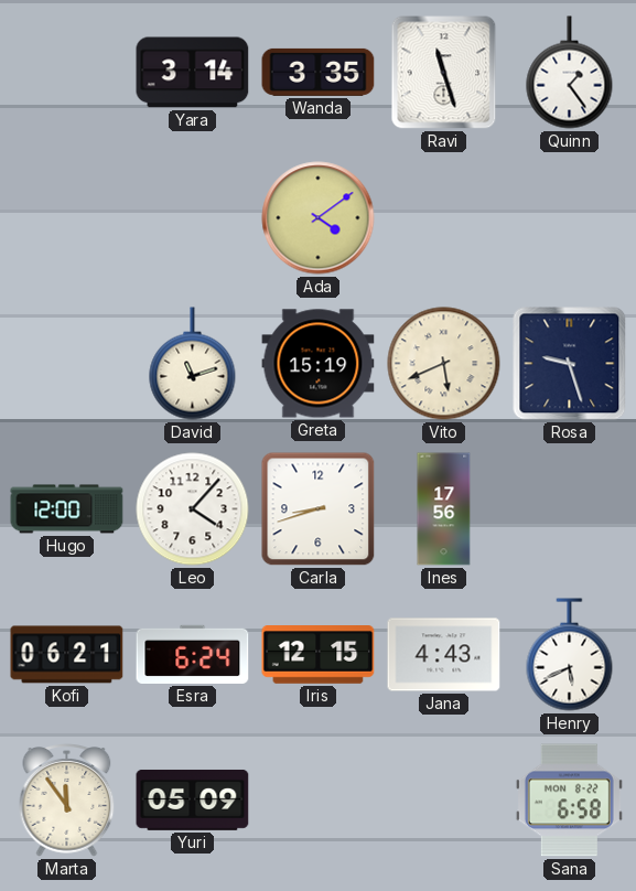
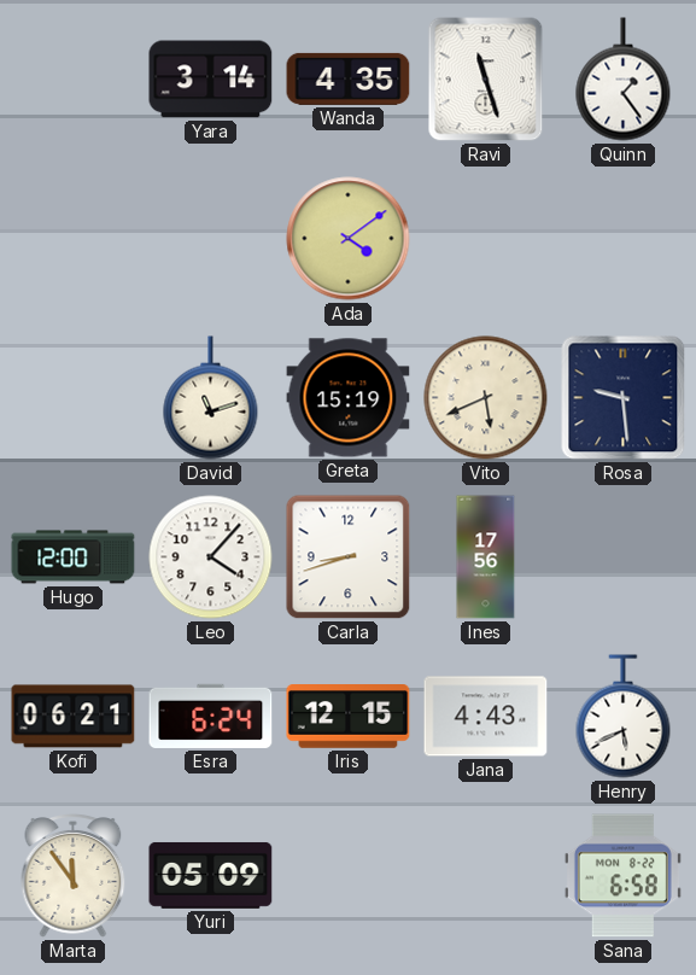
Wanda: 3:35 -> 4:35 (349, 78)
Rosa: 9:27 -> 9:29 (624, 398)
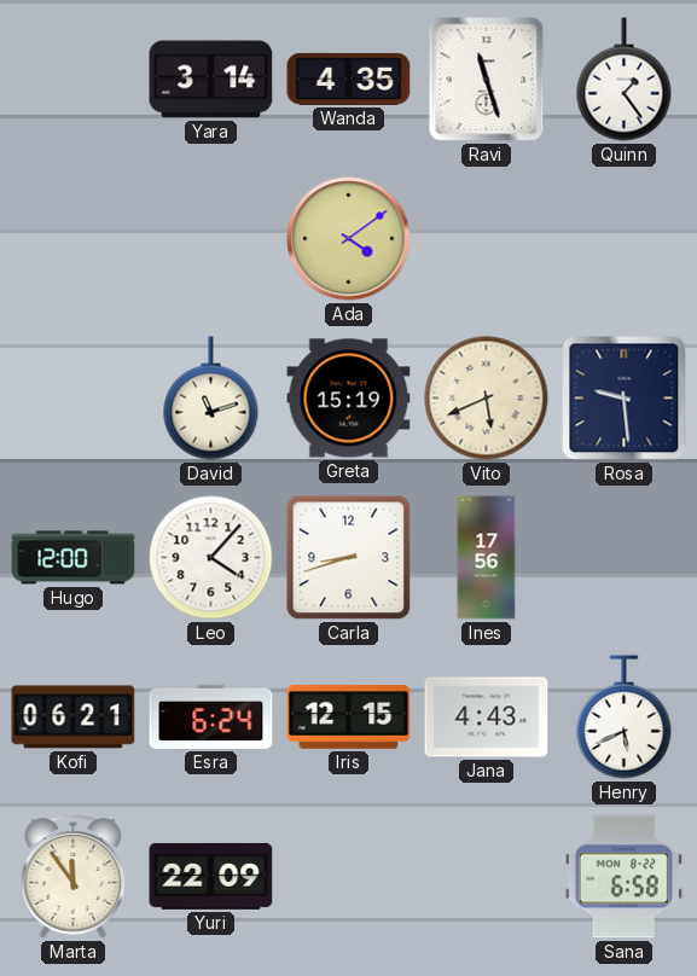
Yuri: 05:09 -> 22:09 (211, 876)
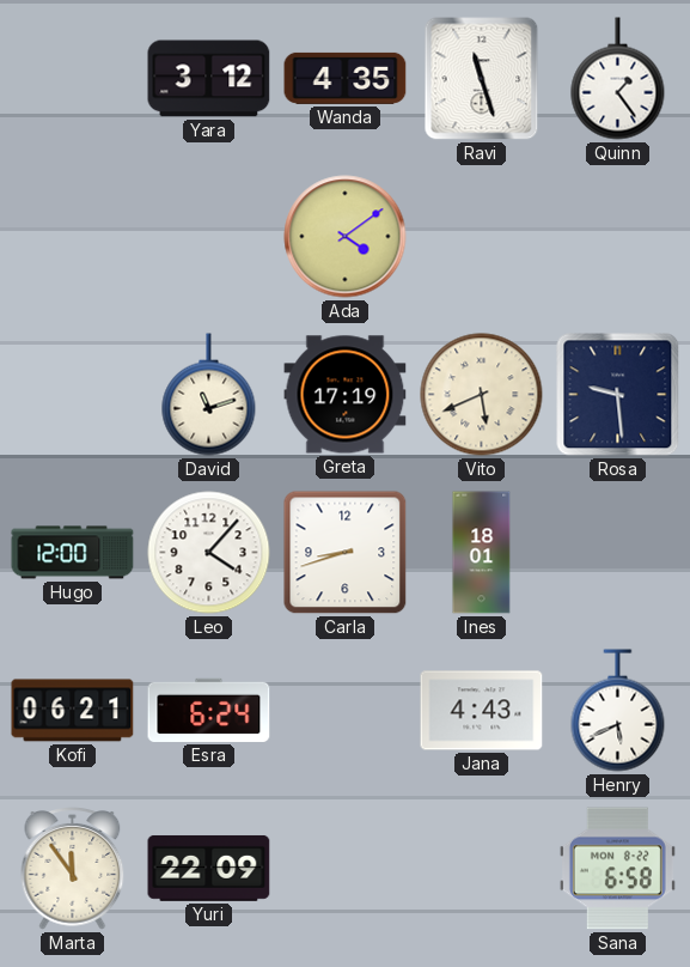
Yara: 3:14 -> 3:12 (209, 79)
Greta: 15:19 -> 17:19 (346, 395)
Ines: 17:56 -> 18:01 (482, 553)
Iris: 12:15 -> none (349, 718)
